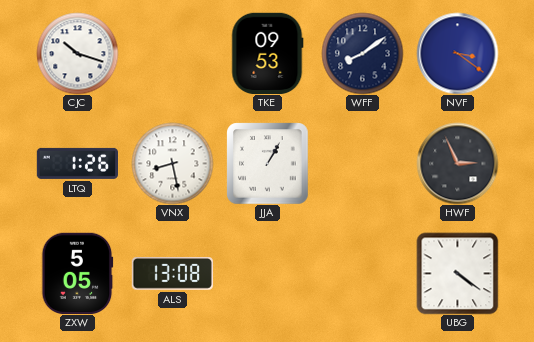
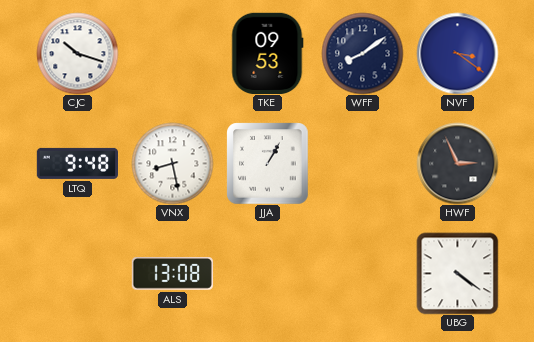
LTQ: 1:26 -> 9:48 (77, 163)
ZXW: 5:05 -> none (77, 273)
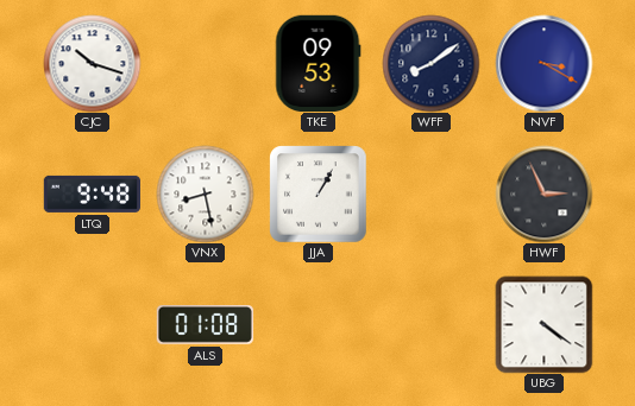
NVF: 3:21 -> 3:20 (543, 63)
ALS: 13:08 -> 01:08 (205, 325)
